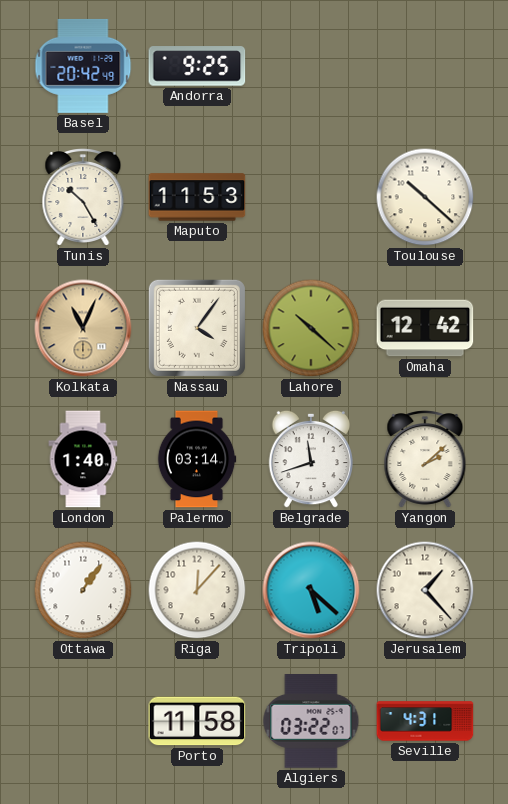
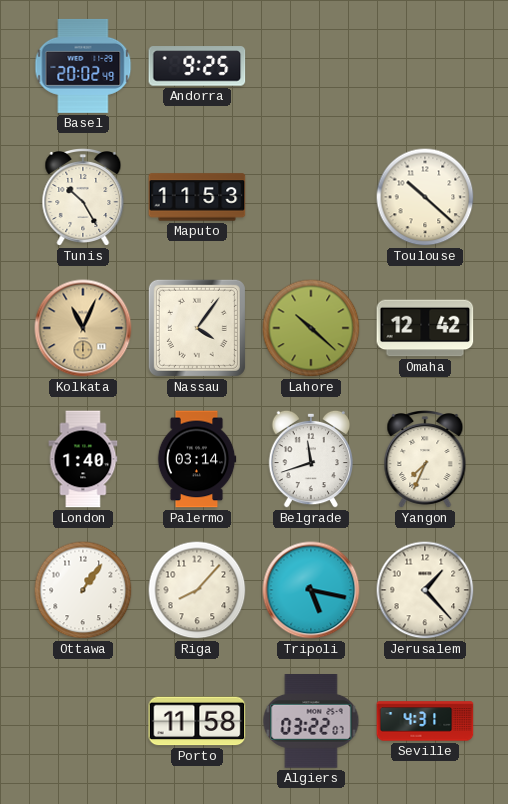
Basel: 20:42 -> 20:02 (83, 66)
Yangon: 2:08 -> 7:34 (425, 460)
Riga: 12:07 -> 8:07 (197, 590)
Tripoli: 5:22 -> 5:17 (311, 590)
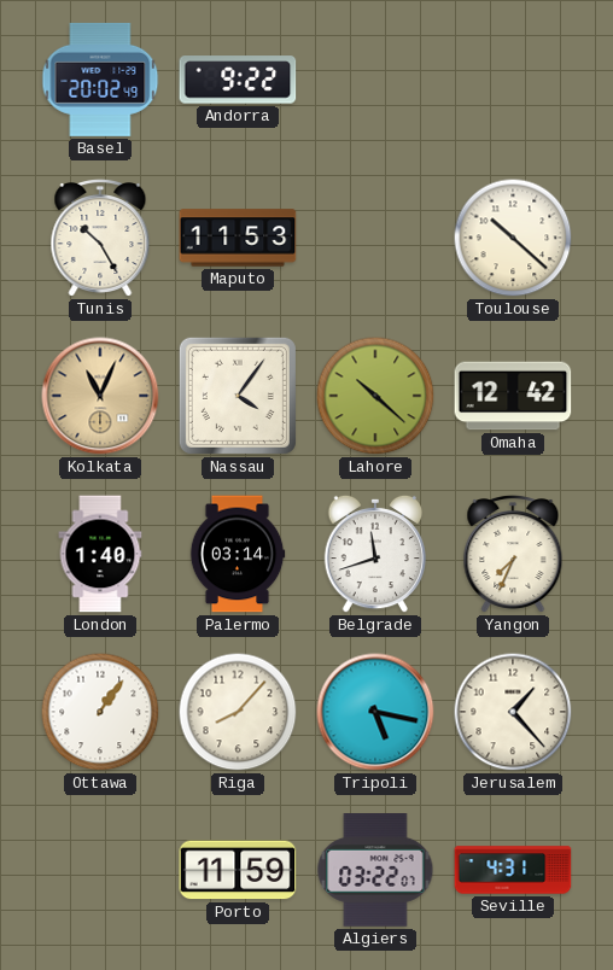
Andorra: 9:25 -> 9:22 (238, 80)
Porto: 11:58 -> 11:59 (238, 870)
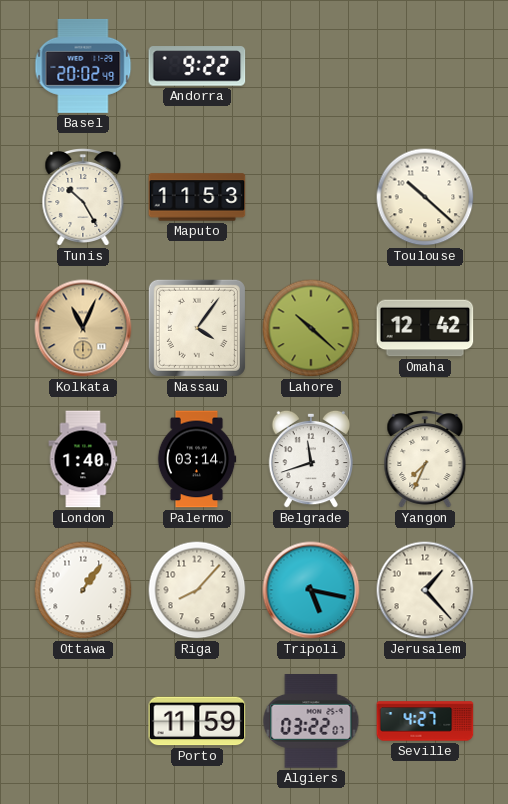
Seville: 4:31 -> 4:27 (425, 721)
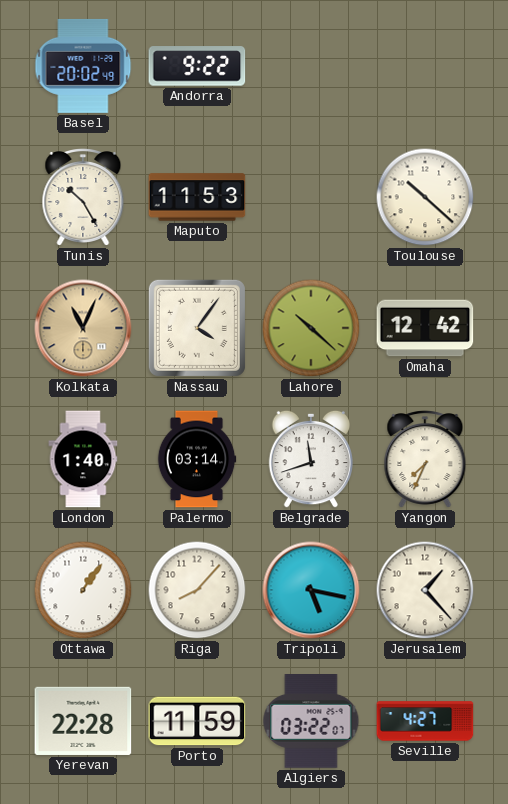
Yerevan: none -> 22:28 (83, 721)
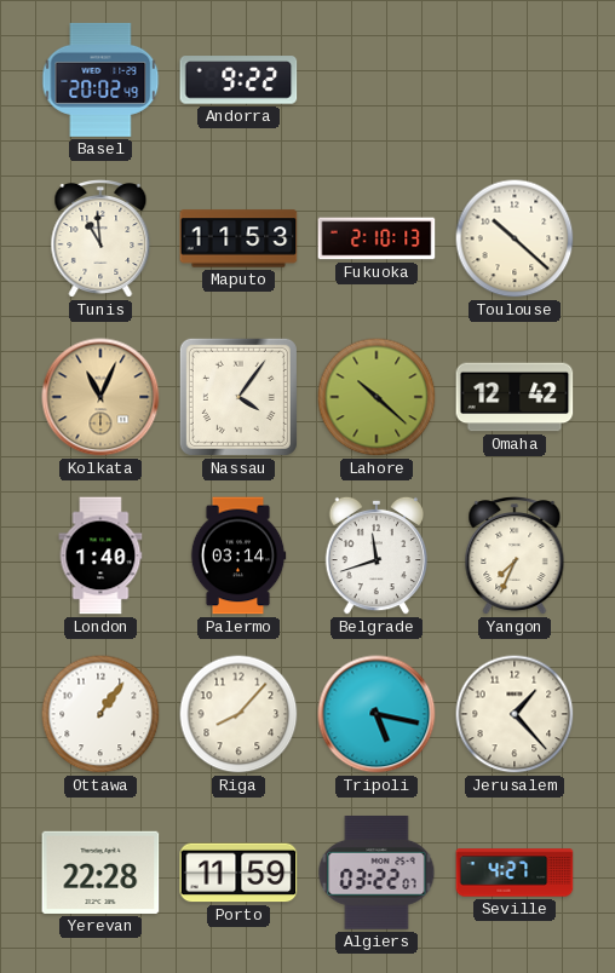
Tunis: 10:25 -> 10:59 (100, 240)
Fukuoka: none -> 2:10 (377, 238)
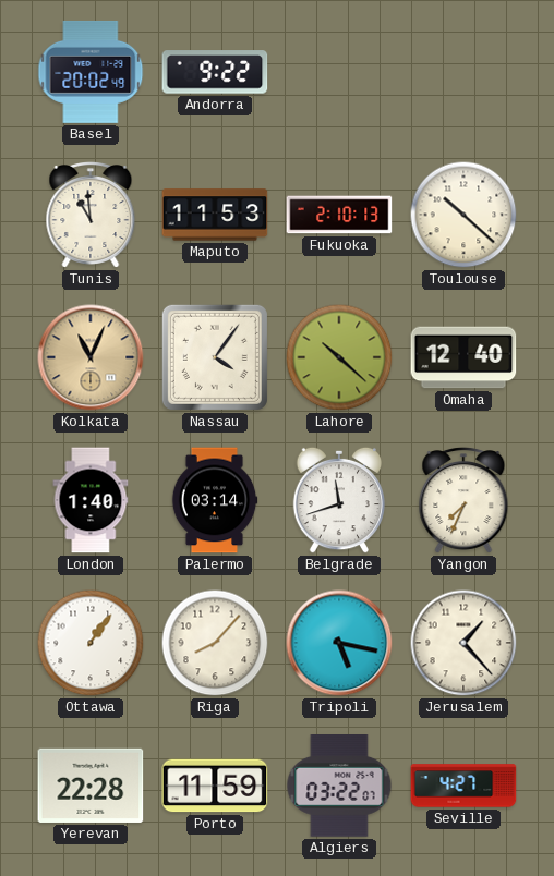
Omaha: 12:42 -> 12:40 (463, 357)
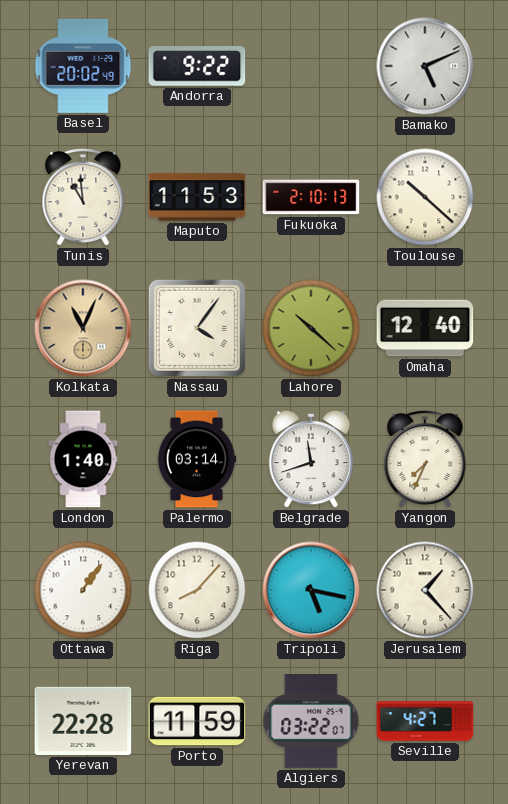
Bamako: none -> 5:11 (425, 66)
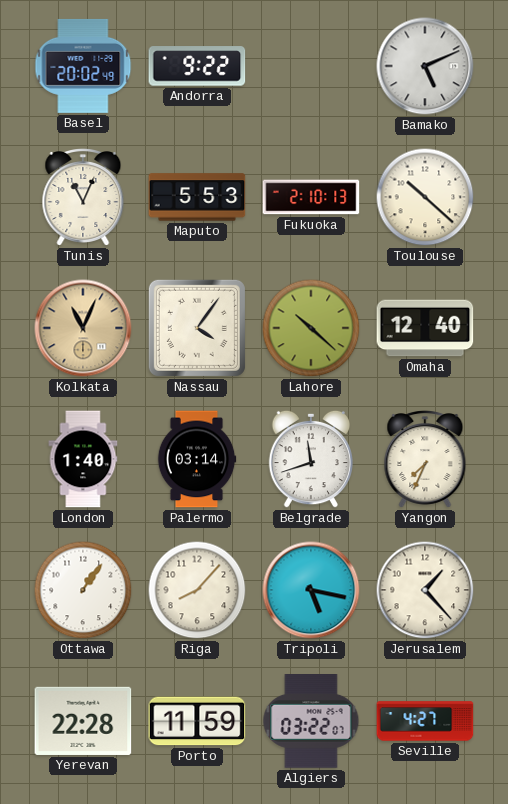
Tunis: 10:59 -> 11:04 (83, 198)
Maputo: 11:53 -> 5:53 (197, 197)
